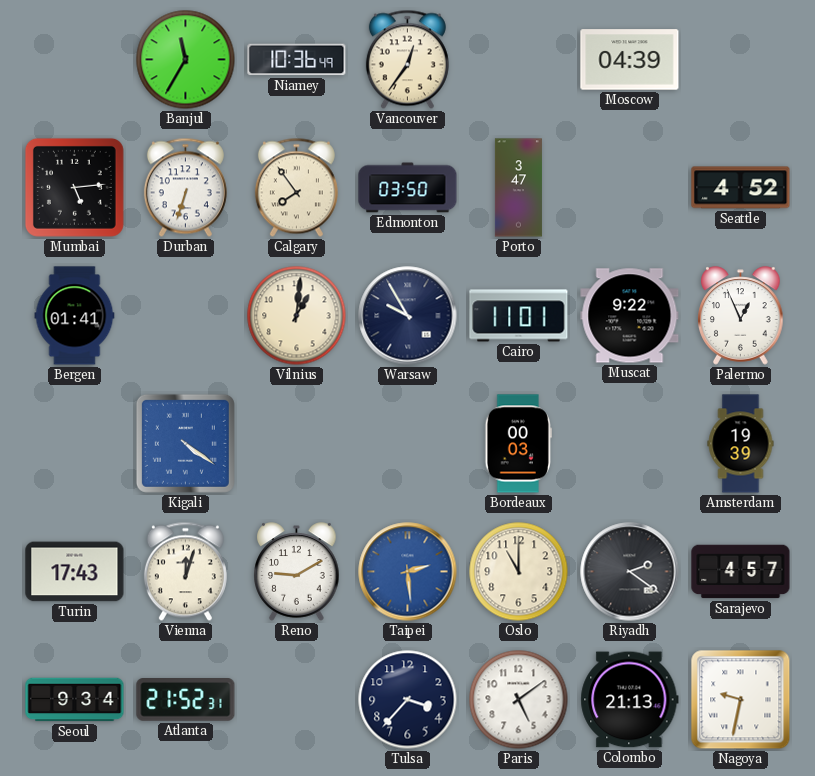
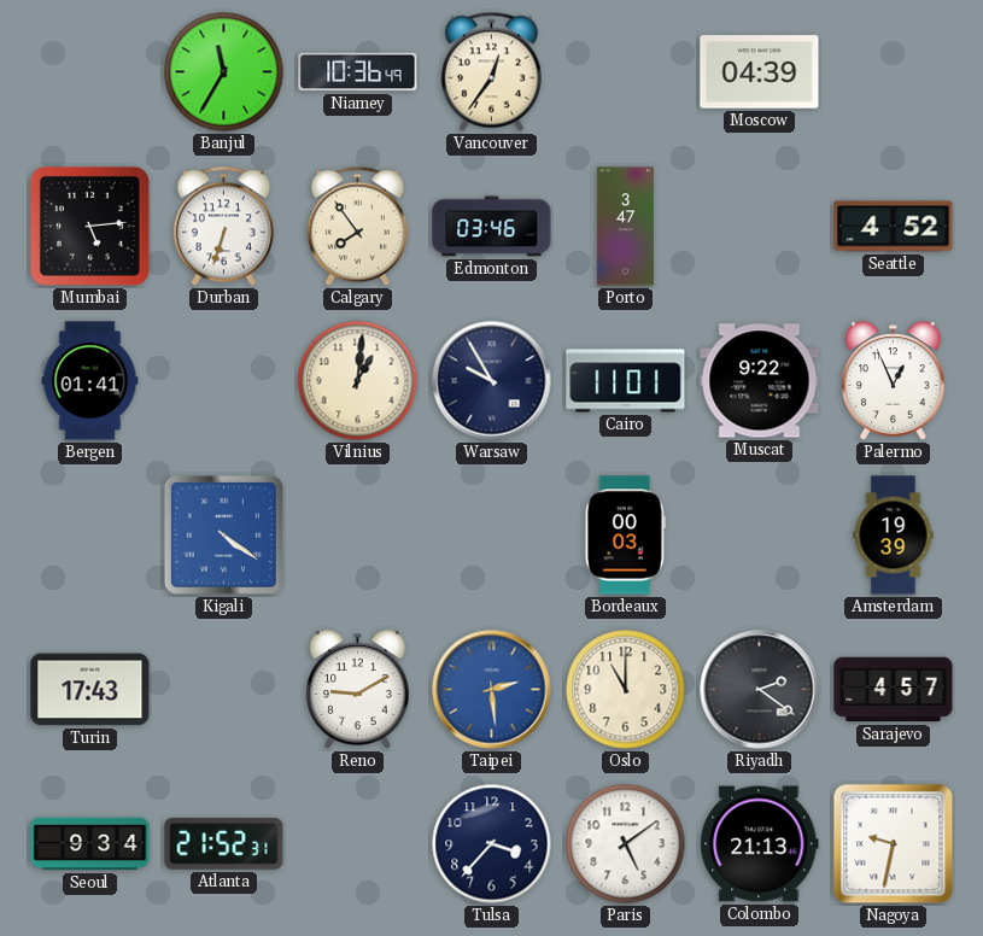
Edmonton: 03:50 -> 03:46 (492, 227)
Vienna: 12:03 -> none (185, 572)
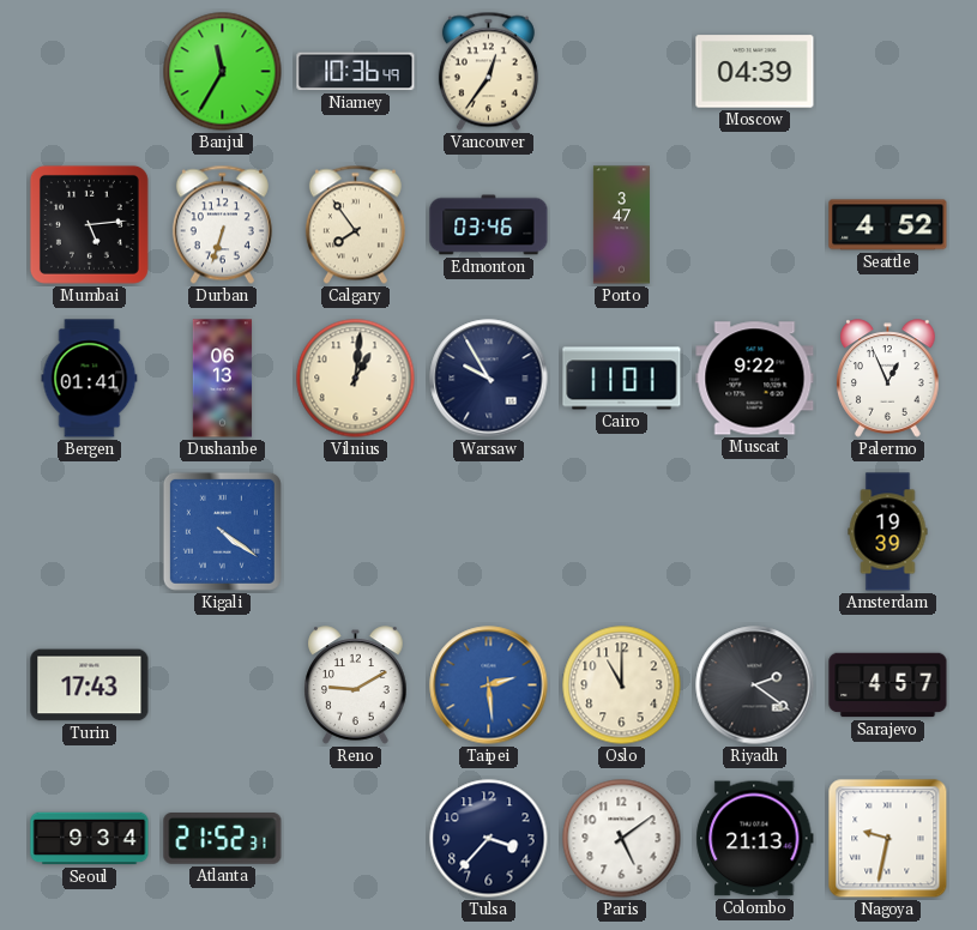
Dushanbe: none -> 06:13 (223, 379)
Bordeaux: 00:03 -> none (625, 536)
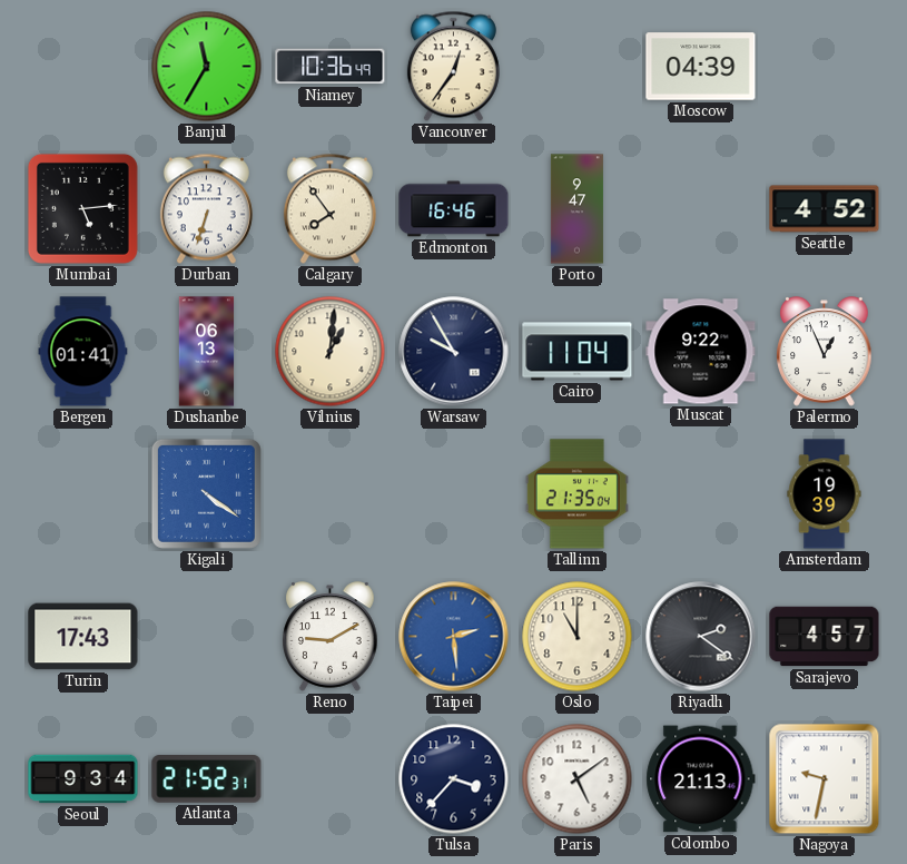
Edmonton: 03:46 -> 16:46 (454, 209)
Porto: 3:47 -> 9:47 (576, 209)
Cairo: 11:01 -> 11:04 (578, 352)
Tallinn: none -> 21:35 (576, 494)
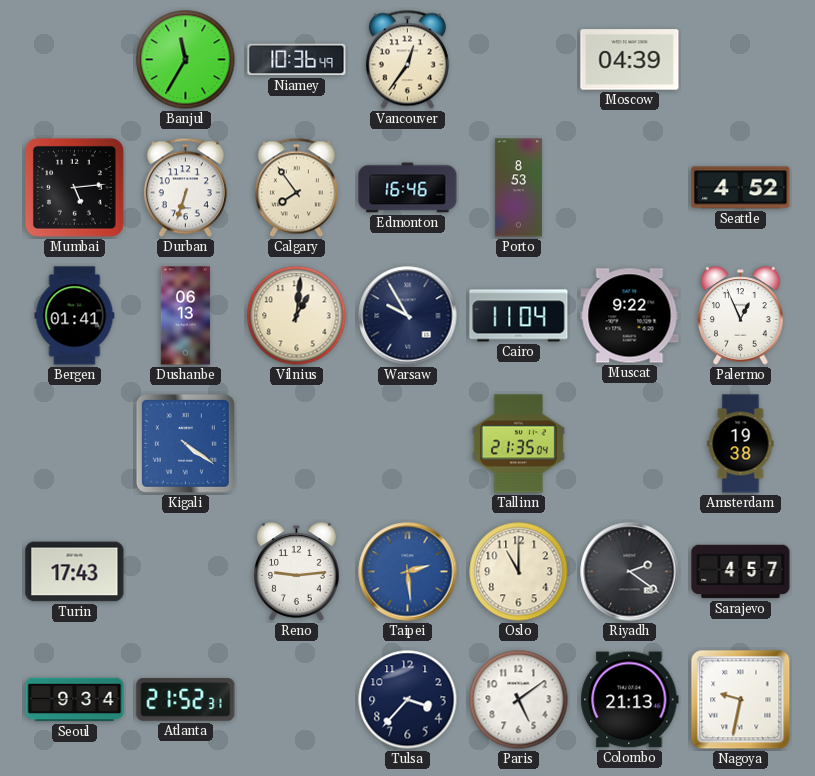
Porto: 9:47 -> 8:53 (518, 188)
Amsterdam: 19:39 -> 19:38 (741, 444)
Reno: 9:10 -> 9:14 (297, 572)
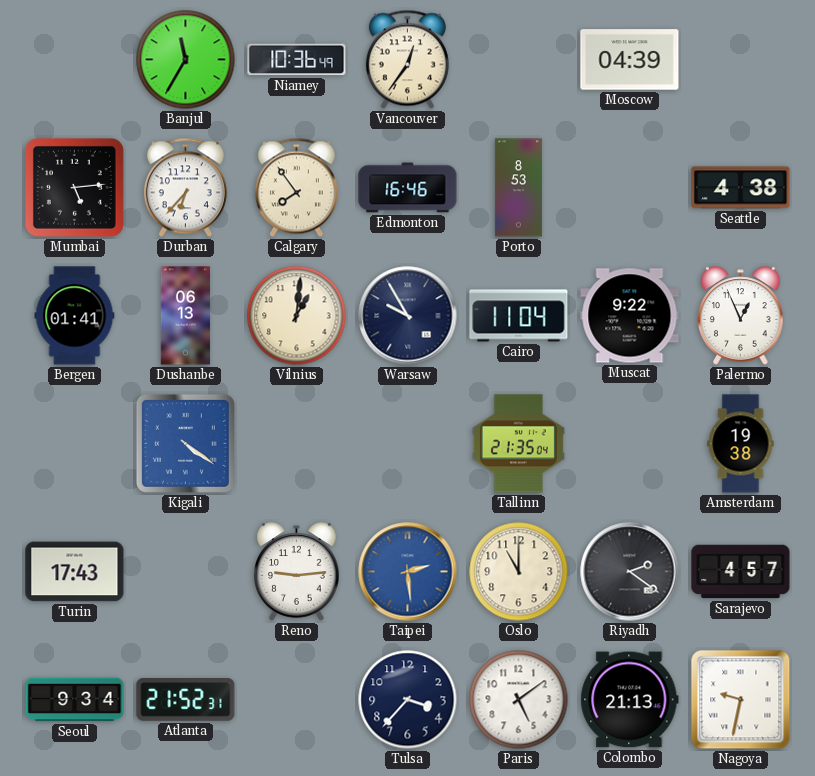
Durban: 6:33 -> 6:37 (185, 188)
Seattle: 4:52 -> 4:38 (741, 188)
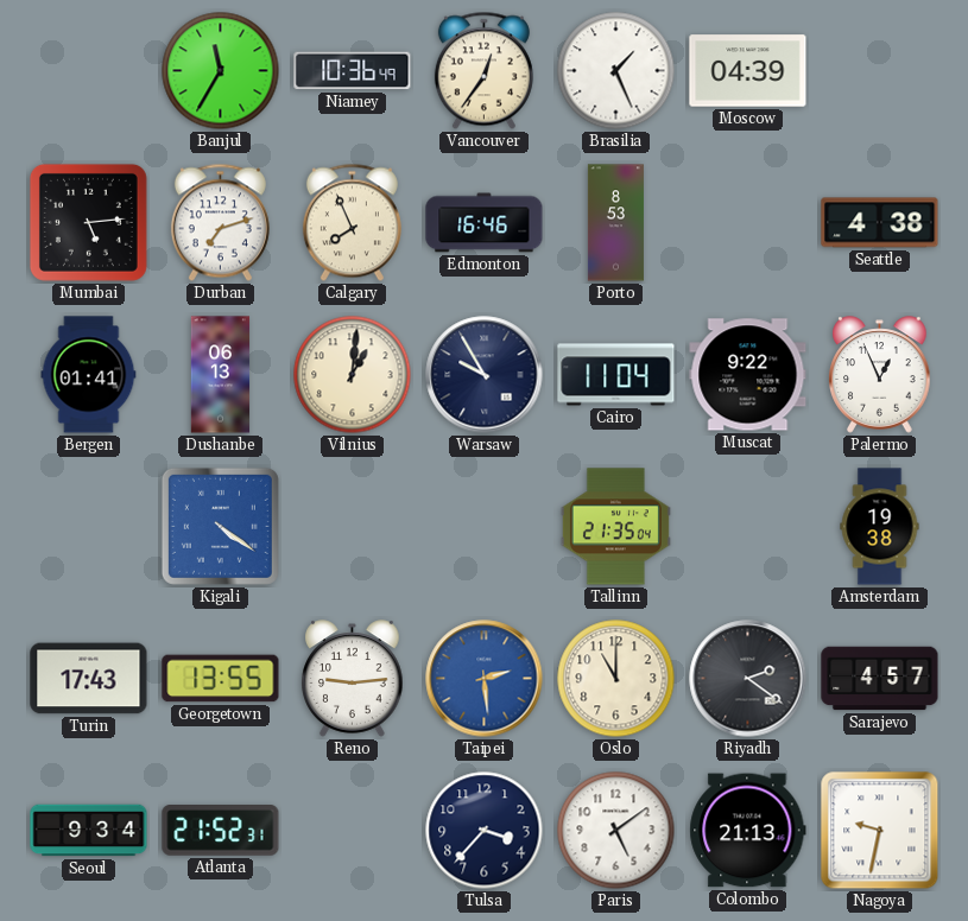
Brasilia: none -> 1:26 (616, 71)
Durban: 6:37 -> 7:12 (220, 223)
Calgary: 7:54 -> 7:56 (352, 223)
Georgetown: none -> 13:55 (221, 679)
